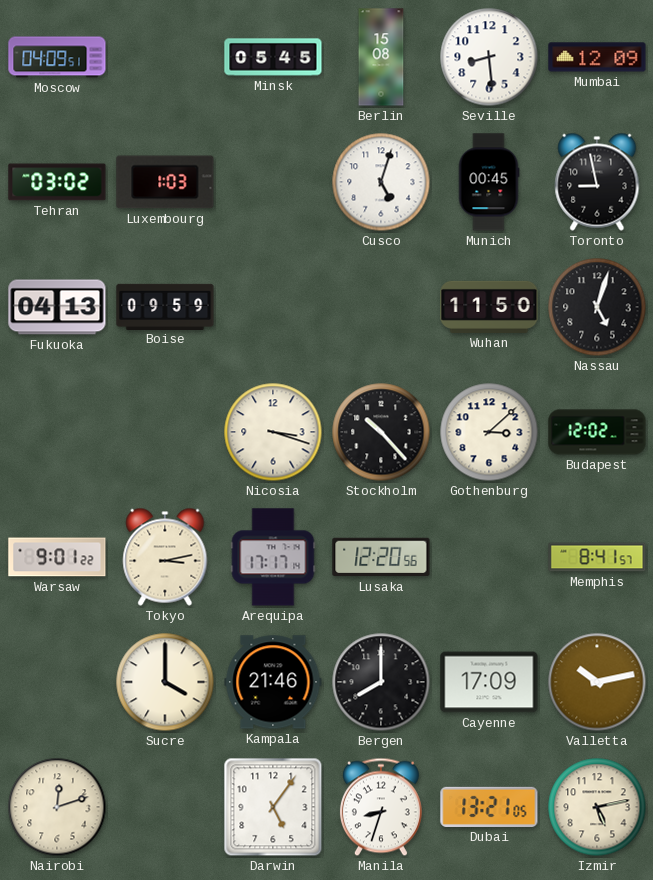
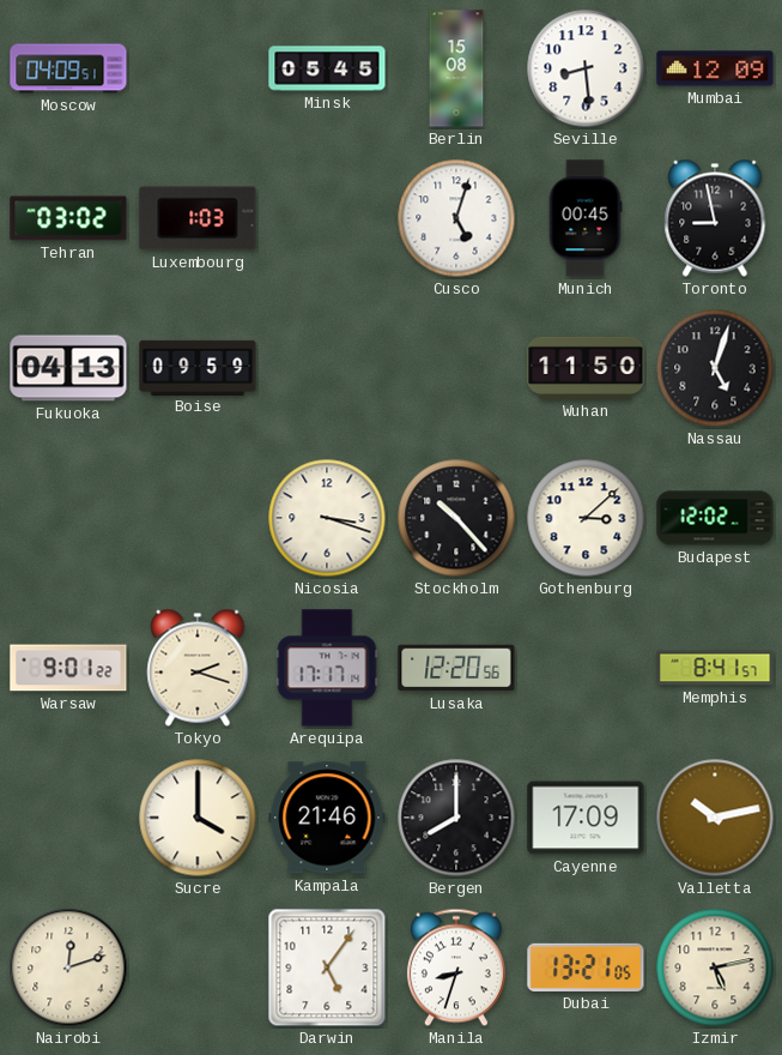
Tokyo: 3:13 -> 2:18 (198, 668)
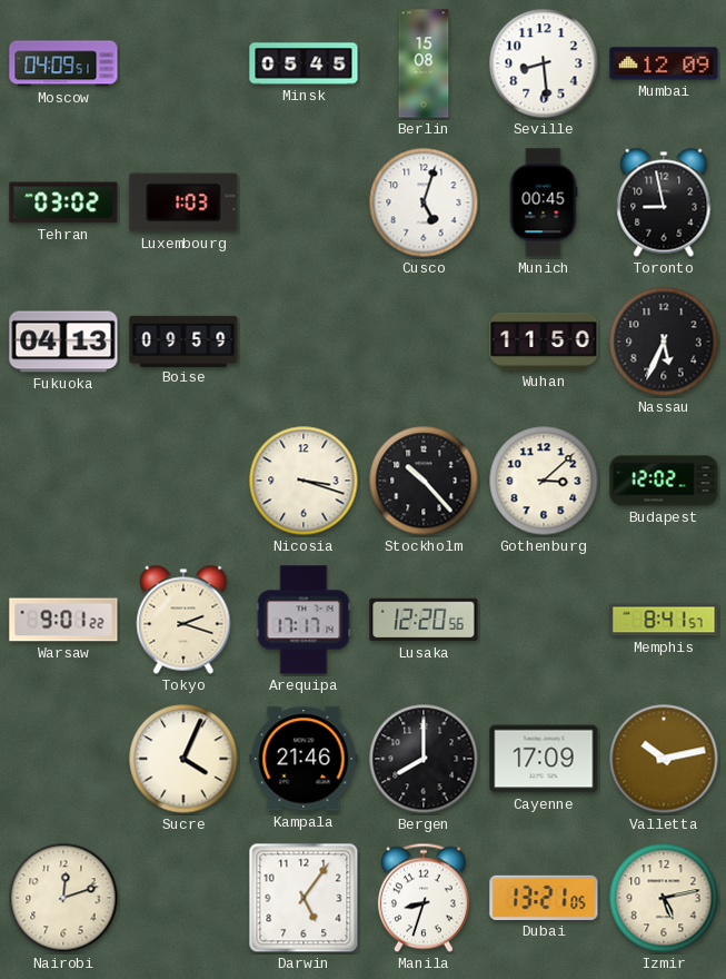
Nassau: 5:03 -> 5:34 (664, 342)
Sucre: 4:00 -> 4:04 (183, 759)
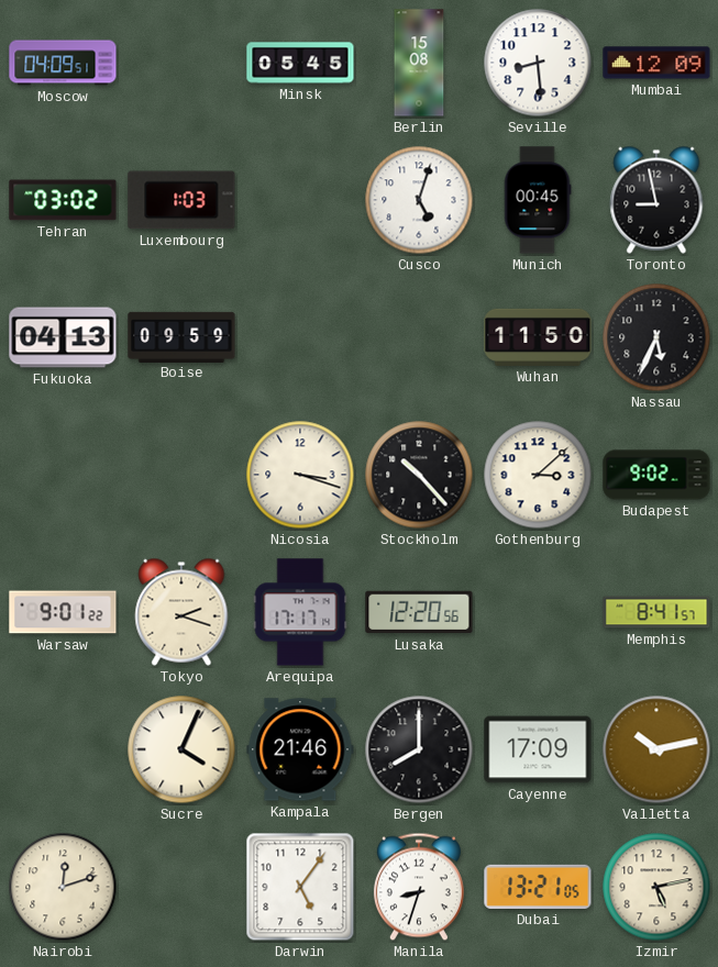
Budapest: 12:02 -> 9:02 (656, 475)
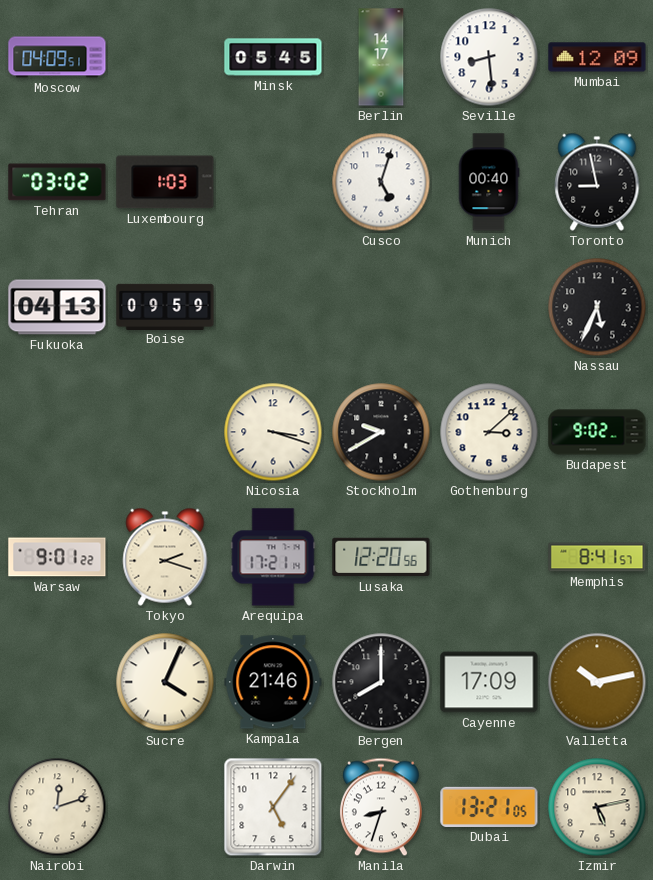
Berlin: 15:08 -> 14:17 (381, 57)
Munich: 00:45 -> 00:40 (489, 182)
Wuhan: 11:50 -> none (538, 337)
Stockholm: 10:23 -> 9:40 (381, 432)
Arequipa: 17:17 -> 17:21 (273, 557)
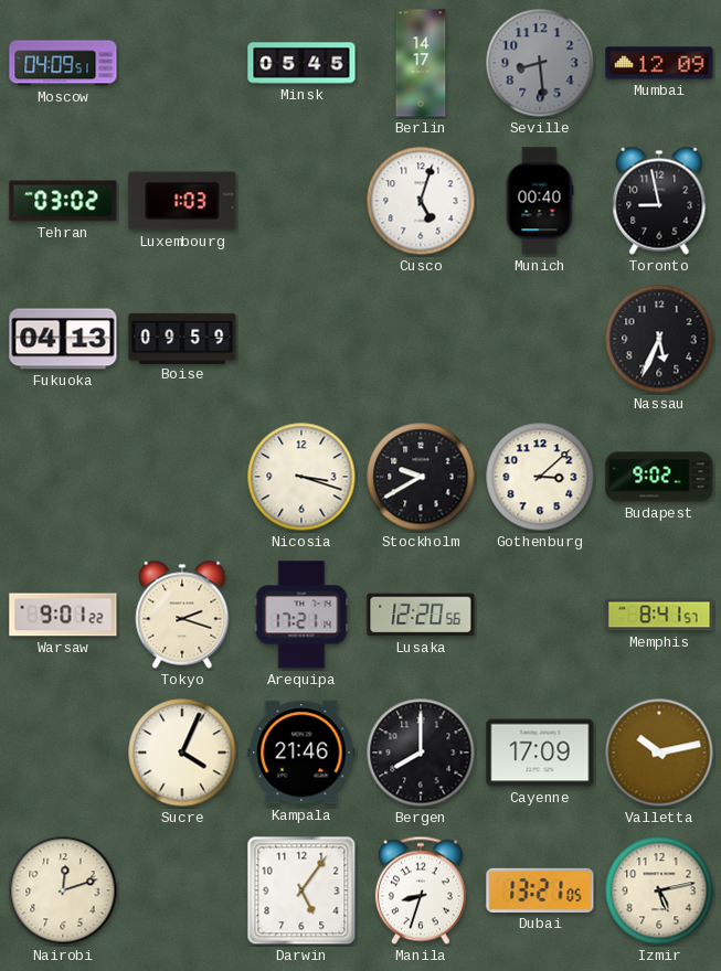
Seville dial: white -> grey (540, 63)
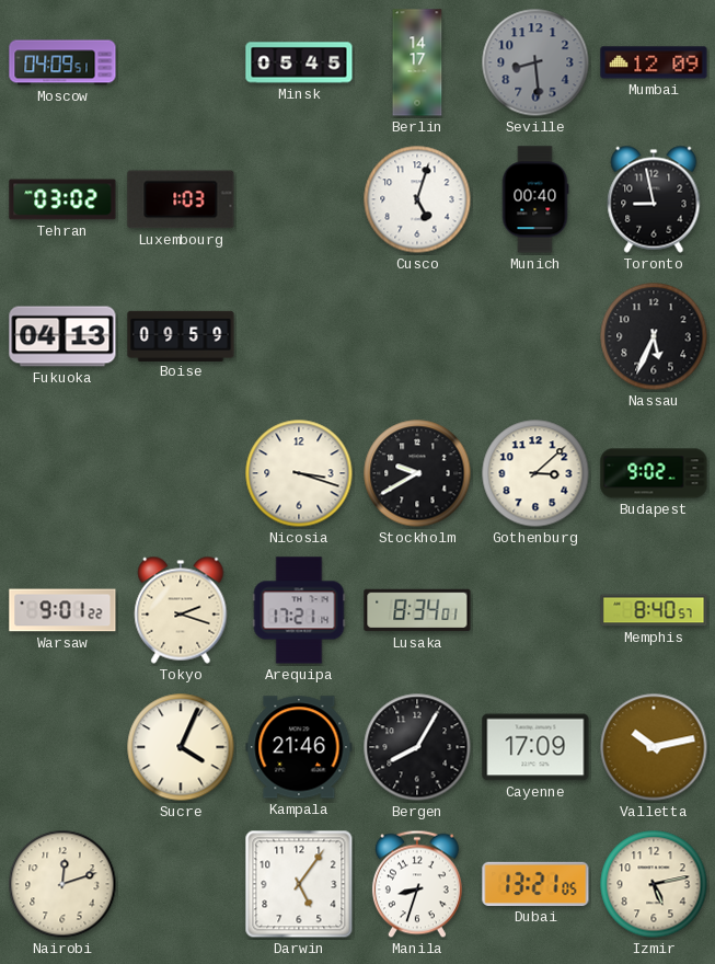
Lusaka: 12:20 -> 8:34 (417, 610)
Memphis: 8:41 -> 8:40 (654, 610)
Bergen: 8:00 -> 8:05 (417, 747)
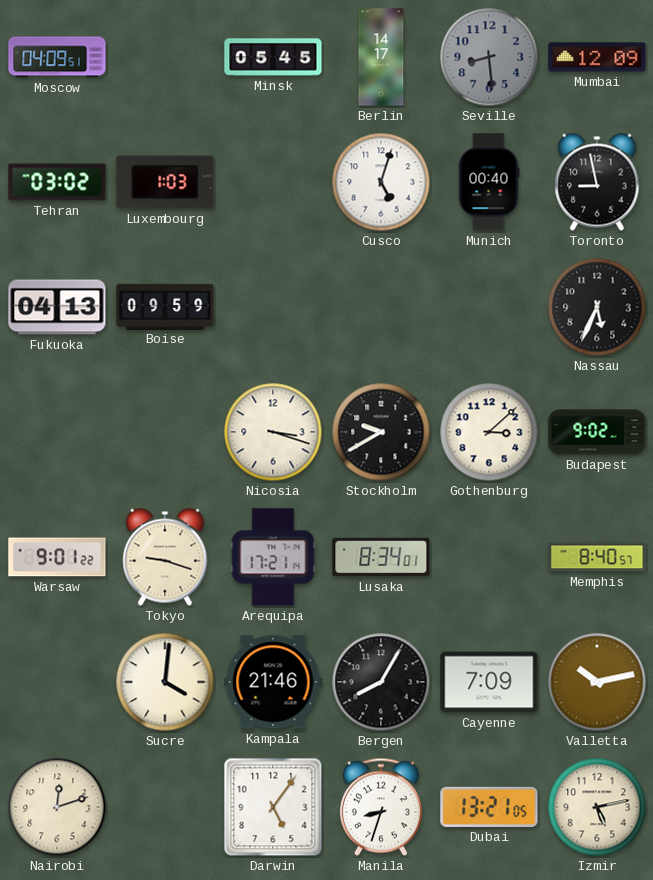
Tokyo: 2:18 -> 9:18 (165, 557)
Sucre: 4:04 -> 4:01 (165, 682)
Cayenne: 17:09 -> 7:09 (489, 682)
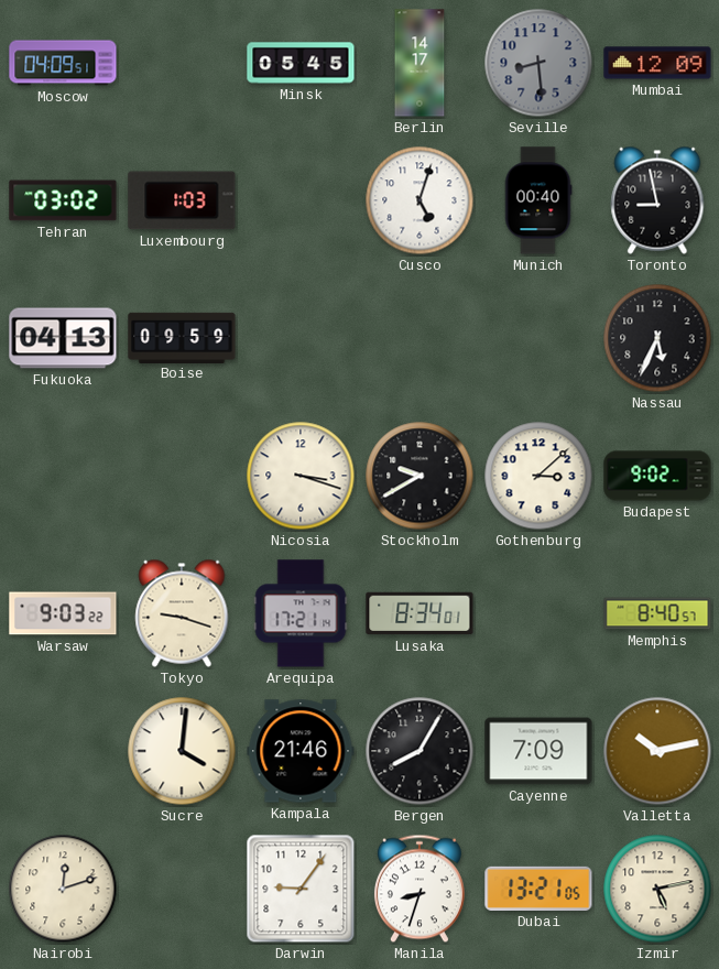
Warsaw: 9:01 -> 9:03 (63, 613)
Darwin: 5:06 -> 9:06 (301, 889)
